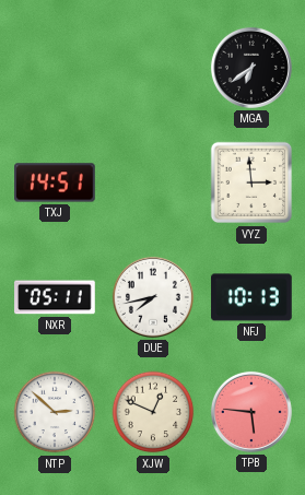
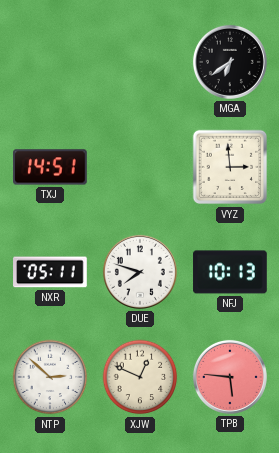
DUE: 7:43 -> 7:48 (140, 272)
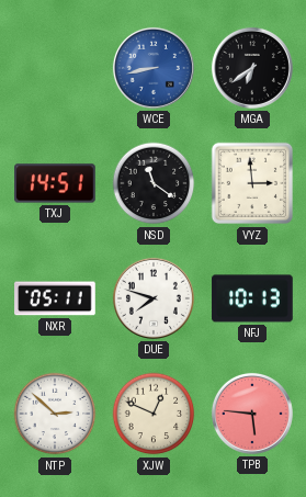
WCE: none -> 8:43 (154, 68)
NSD: none -> 11:21 (154, 183)
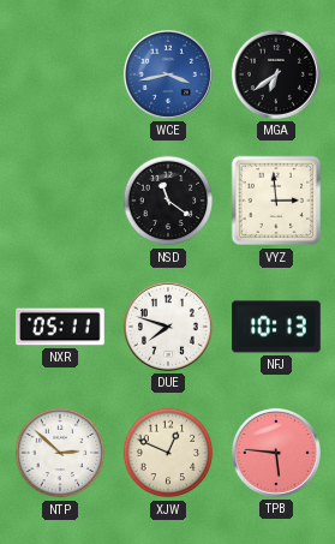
WCE: 8:43 -> 3:43 (168, 74)
TXJ: 14:51 -> none (55, 183)
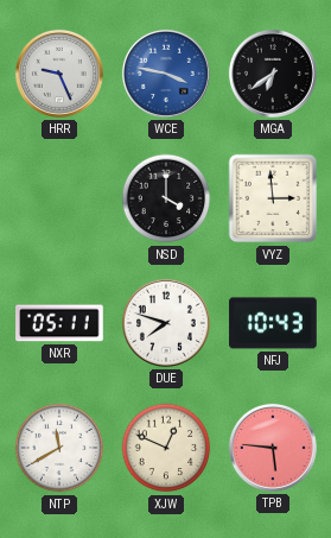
HRR: none -> 9:26 (59, 74)
WCE: 3:43 -> 3:47 (166, 74)
NSD: 11:21 -> 4:00 (166, 198)
NFJ: 10:13 -> 10:43 (273, 323)
NTP: 2:52 -> 11:40 (59, 448)
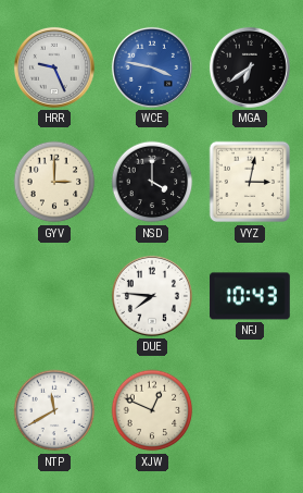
GYV: none -> 3:00 (54, 182)
VYZ: 2:59 -> 3:02 (250, 182)
NXR: 05:11 -> none (59, 323)
DUE: 7:48 -> 7:46 (152, 296)
TPB: 5:46 -> none (273, 448)
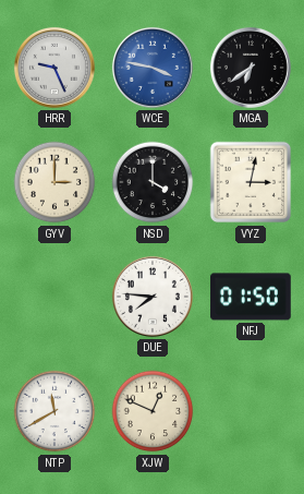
NFJ: 10:43 -> 01:50 (251, 297)
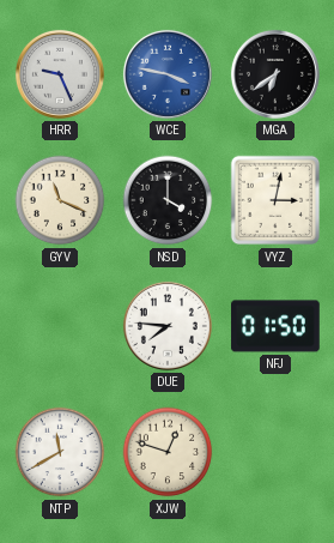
GYV: 3:00 -> 11:19 (60, 200)
XJW: 12:49 -> 12:48 (168, 452)
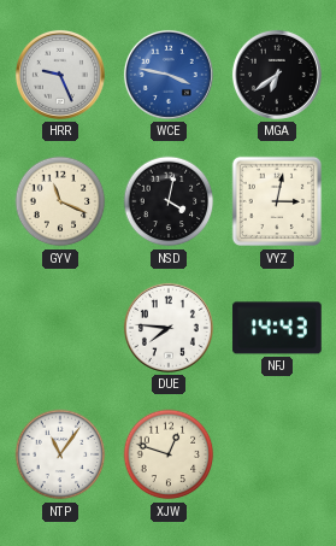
NSD: 4:00 -> 4:02 (169, 201)
NFJ: 01:50 -> 14:43 (277, 328)
NTP: 11:40 -> 11:06 (60, 454)
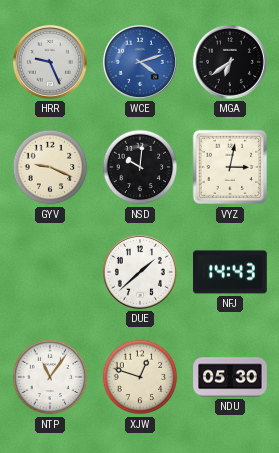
WCE: 3:47 -> 4:12 (140, 62)
GYV: 11:19 -> 9:19 (50, 167)
NSD: 4:02 -> 10:01 (140, 167)
DUE: 7:46 -> 1:38 (140, 272)
NDU: none -> 05:30 (230, 377)
